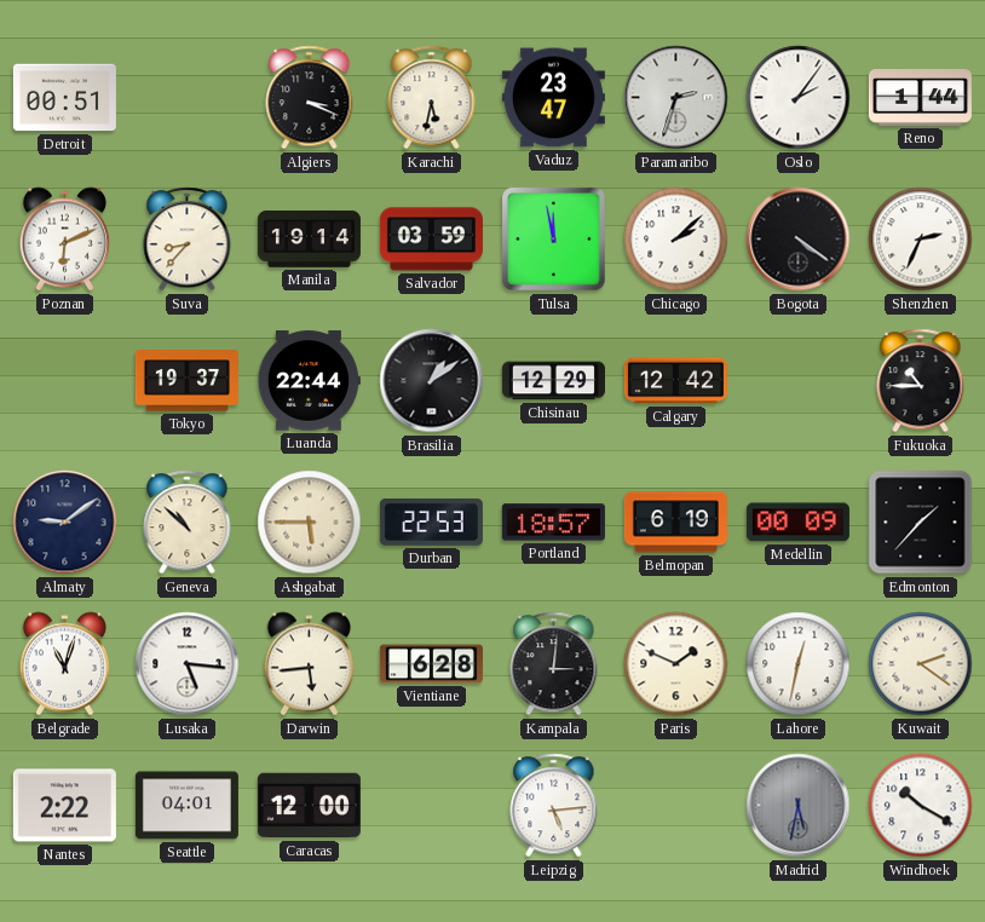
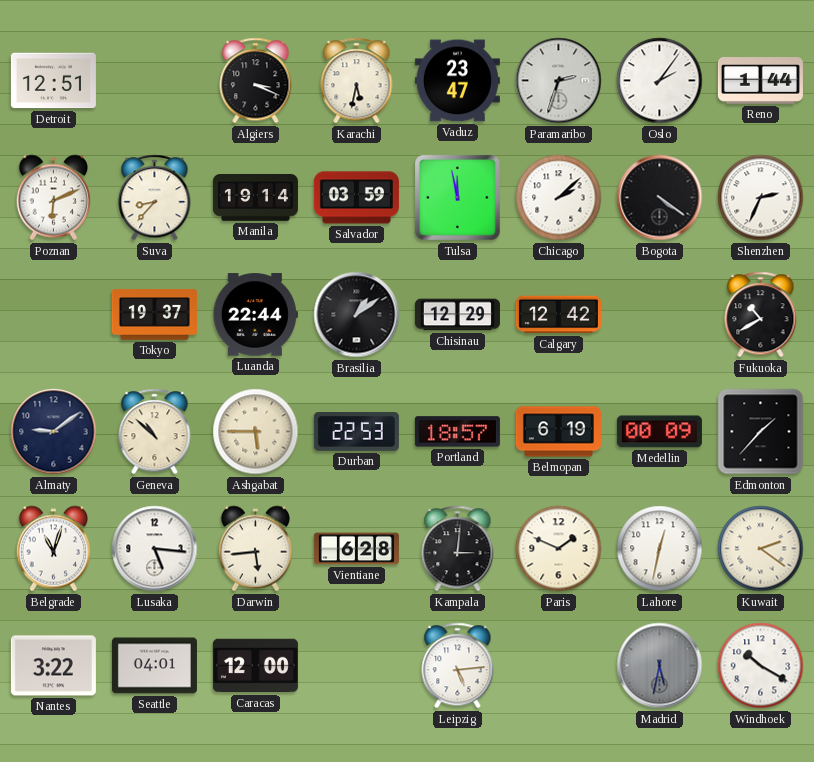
Detroit: 00:51 -> 12:51 (53, 81)
Fukuoka: 10:45 -> 10:40 (761, 315)
Nantes: 2:22 -> 3:22 (53, 666)
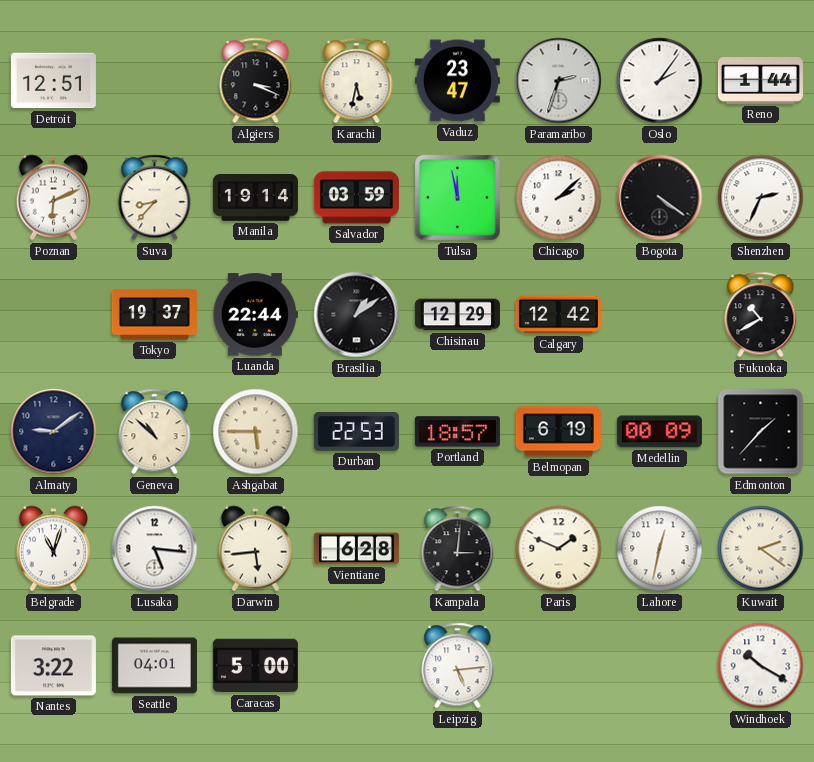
Caracas: 12:00 -> 5:00 (255, 666)
Madrid: 5:32 -> none (660, 666)
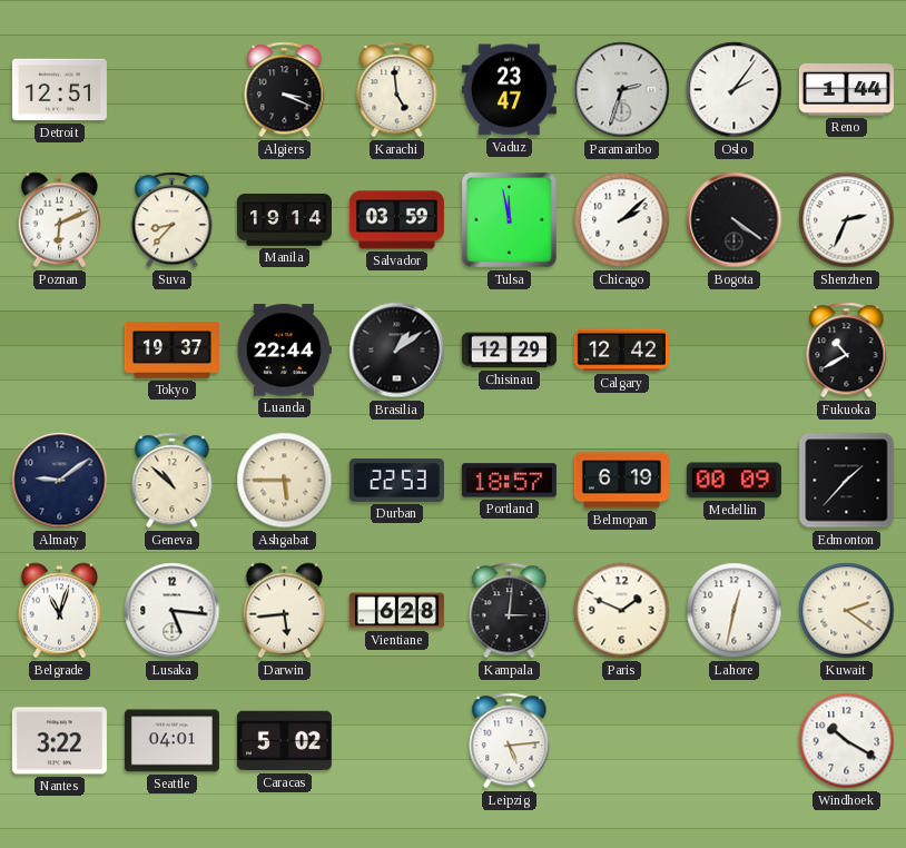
Karachi: 5:32 -> 4:59 (397, 90)
Caracas: 5:00 -> 5:02 (284, 741)
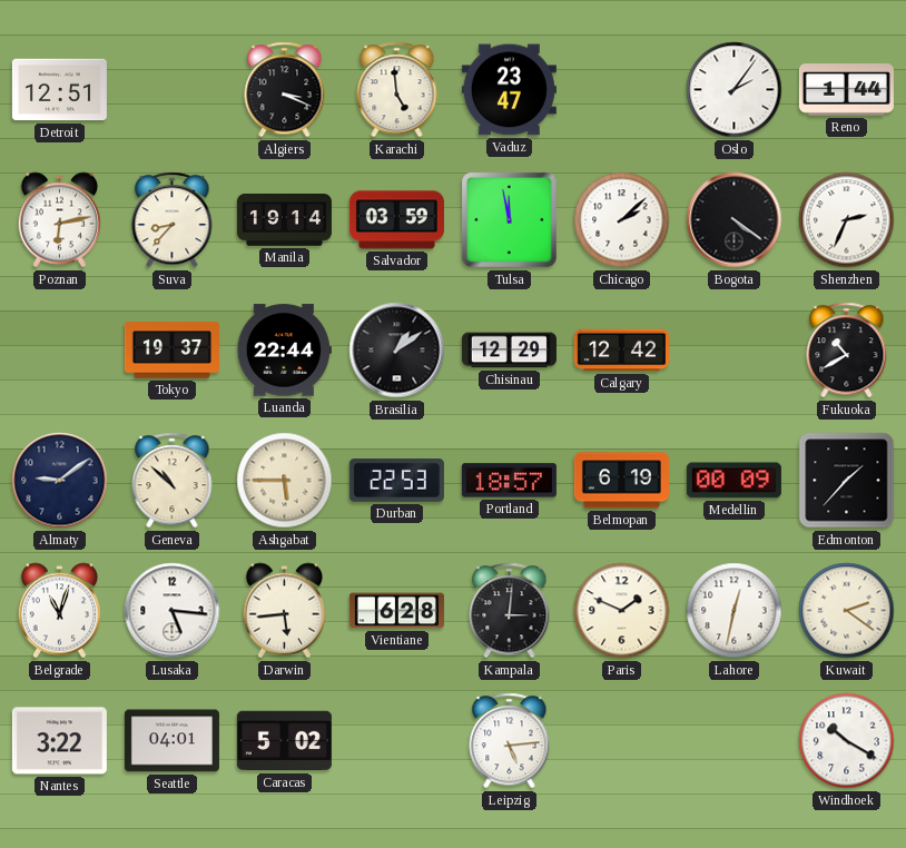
Paramaribo: 2:33 -> none (622, 90)
Poznan: 6:11 -> 6:13 (59, 220)
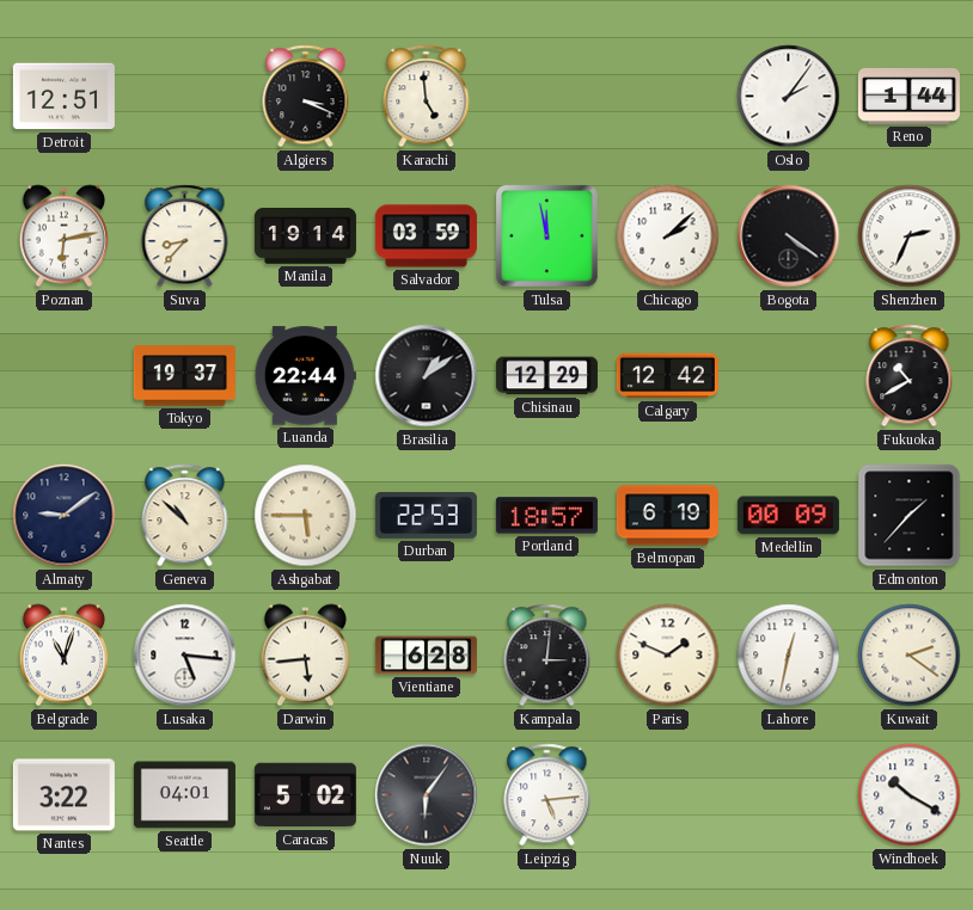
Vaduz: 23:47 -> none (509, 90)
Nuuk: none -> 6:06 (427, 795)
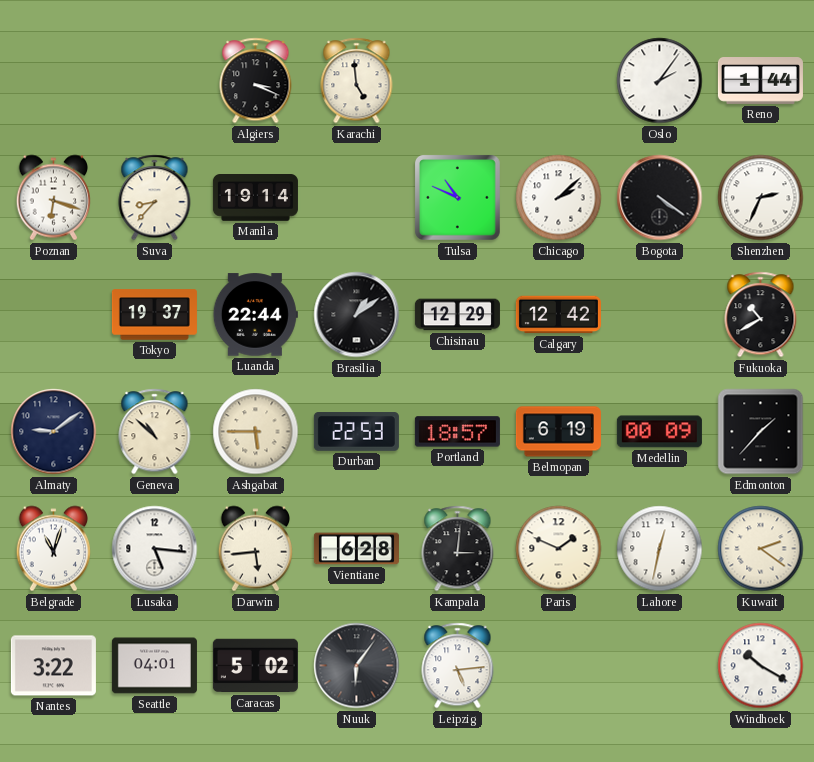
Detroit: 12:51 -> none (63, 97)
Poznan: 6:13 -> 6:18 (53, 198)
Salvador: 03:59 -> none (426, 236)
Tulsa: 11:58 -> 10:49 (457, 197)
